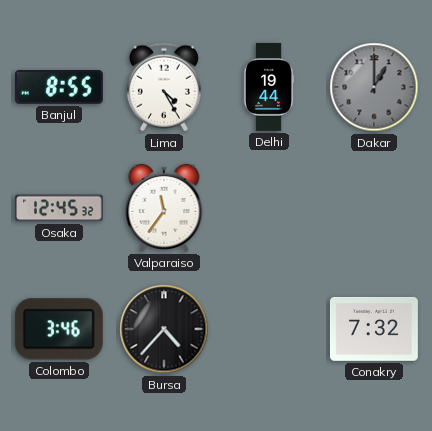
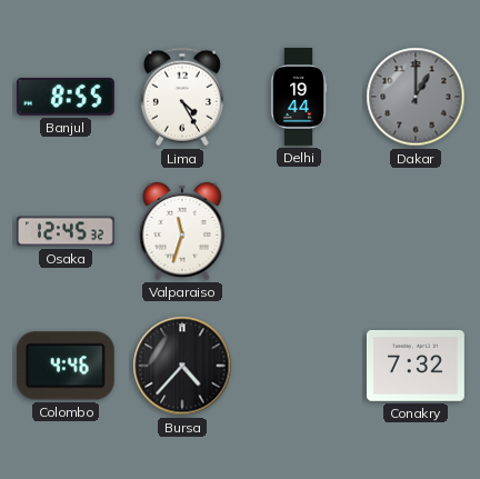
Valparaiso: 11:36 -> 11:33 (182, 231)
Colombo: 3:46 -> 4:46 (66, 366)
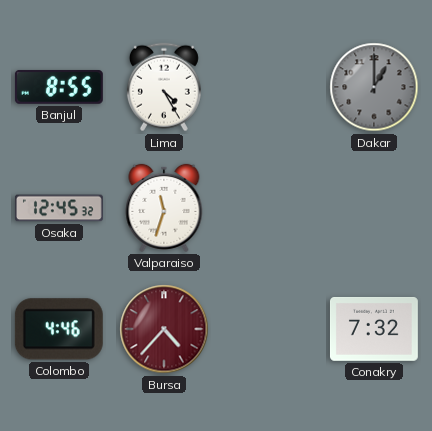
Delhi: 19:44 -> none (299, 97)
Bursa dial: black -> burgundy (164, 329)
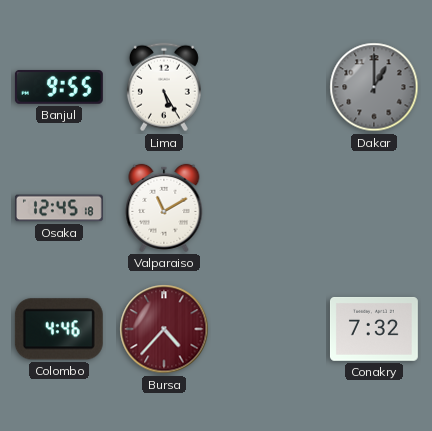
Banjul: 8:55 -> 9:55 (59, 87)
Lima: 4:25 -> 5:25 (164, 87)
Osaka: 12:45:32 -> 12:45:18 (59, 208)
Valparaiso: 11:33 -> 11:10 (164, 208)
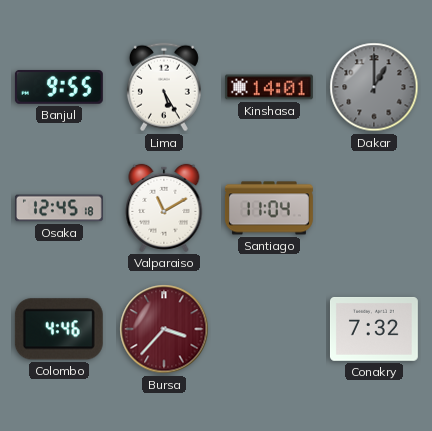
Kinshasa: none -> 14:01 (269, 87)
Santiago: none -> 11:04 (269, 208)
Bursa: 4:37 -> 3:37 (164, 329)
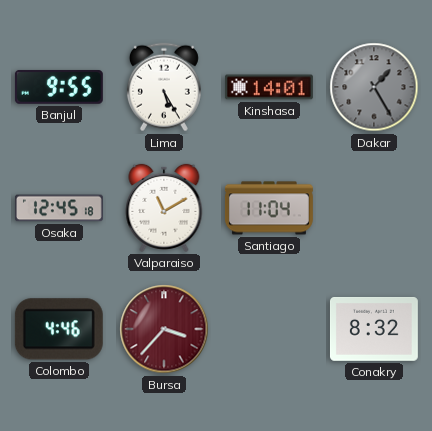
Dakar: 1:00 -> 1:25 (374, 87)
Conakry: 7:32 -> 8:32 (374, 329)
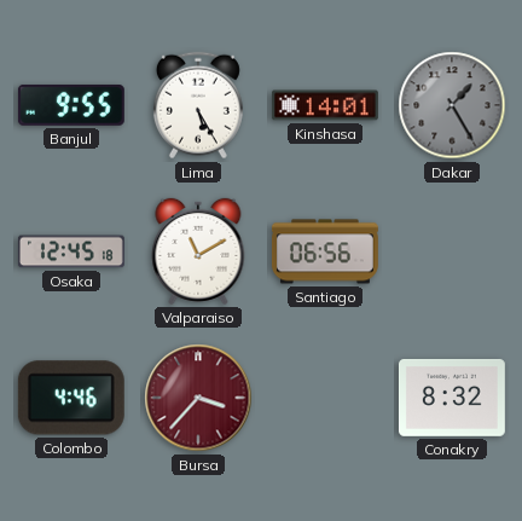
Santiago: 11:04 -> 06:56 (325, 251)
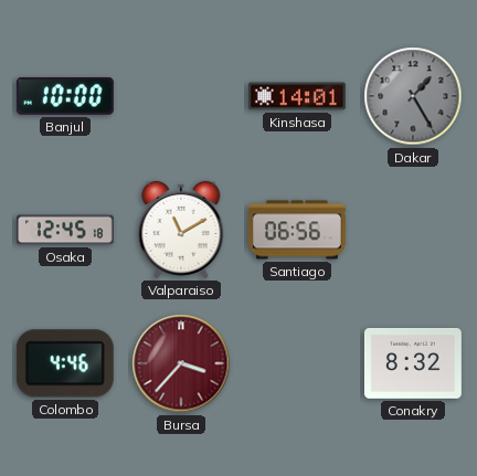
Banjul: 9:55 -> 10:00 (65, 96)
Lima: 5:25 -> none (198, 105)
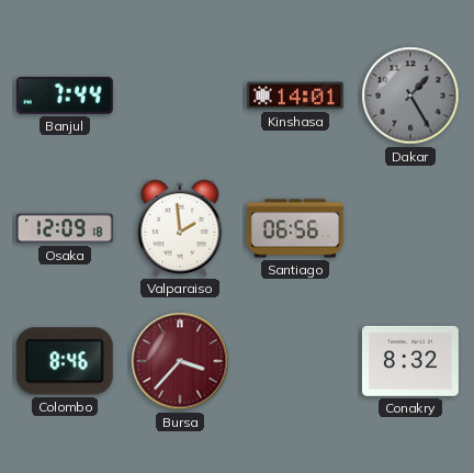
Banjul: 10:00 -> 7:44 (65, 95)
Osaka: 12:45 -> 12:09 (65, 228)
Valparaiso: 11:10 -> 1:59 (180, 228)
Colombo: 4:46 -> 8:46 (65, 361)
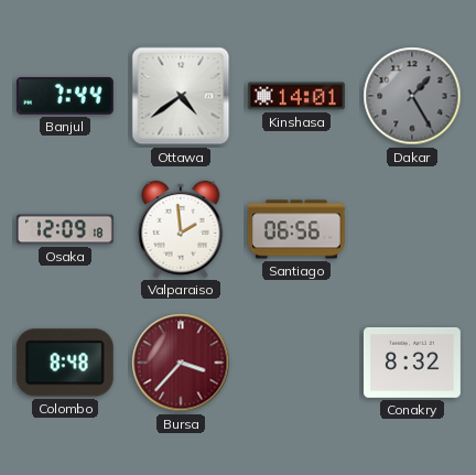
Ottawa: none -> 4:39 (181, 96)
Colombo: 8:46 -> 8:48 (65, 363)
